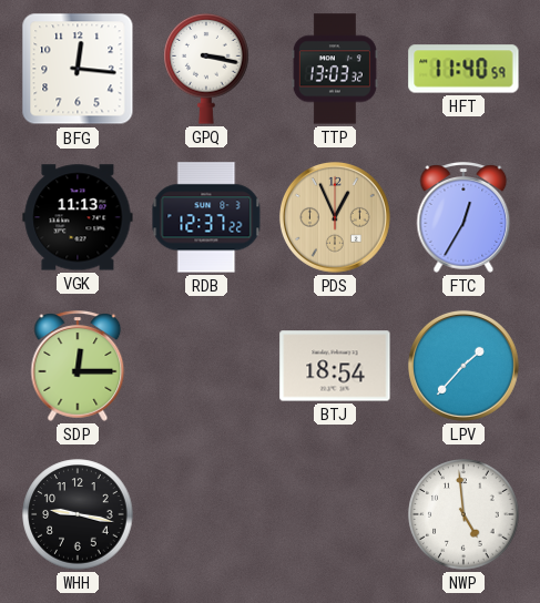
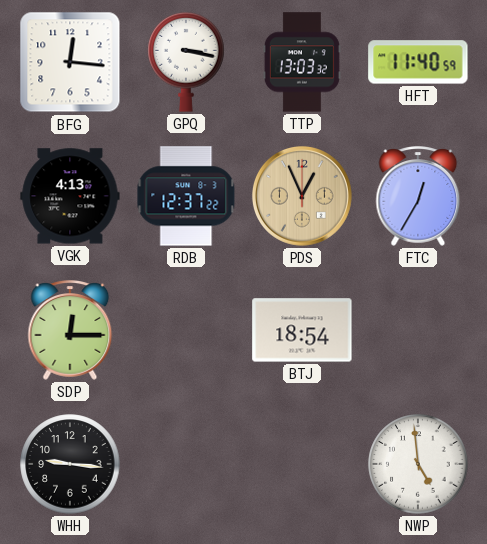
VGK: 11:13 -> 4:13 (70, 196)
LPV: 1:37 -> none (463, 366)
WHH: 9:17 -> 9:16 (70, 464)
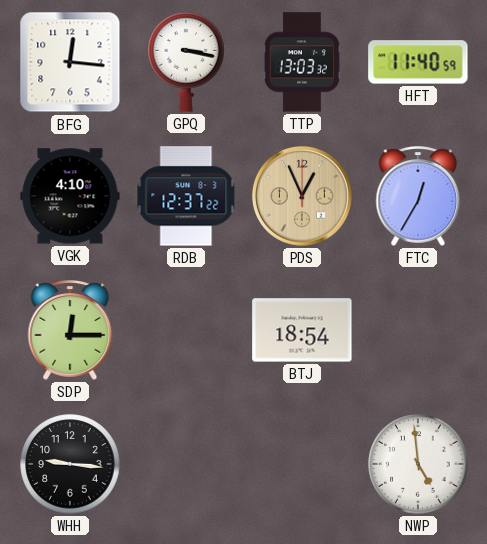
VGK: 4:13 -> 4:10 (70, 196)
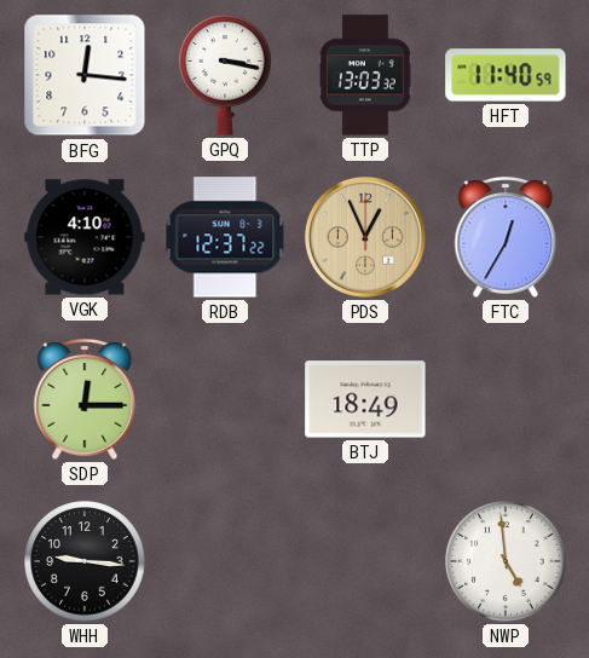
BTJ: 18:54 -> 18:49 (365, 399)
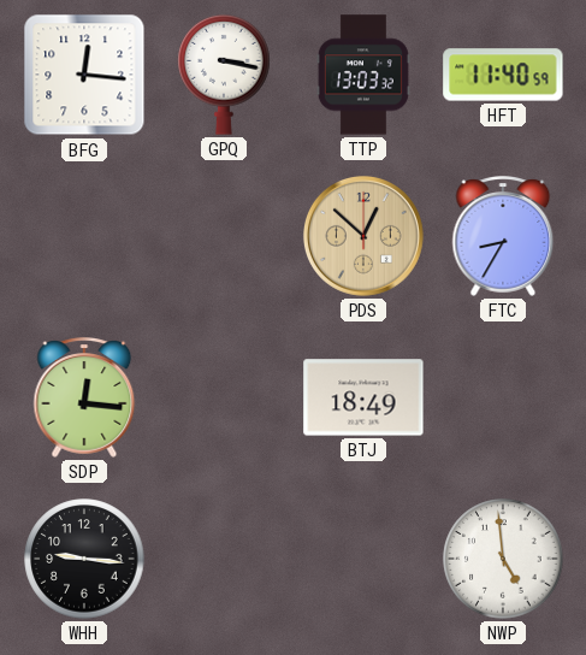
VGK: 4:10 -> none (85, 237)
RDB: 12:37 -> none (225, 237)
PDS: 12:56 -> 12:52 (363, 236)
FTC: 12:35 -> 8:35 (503, 236)
SDP: 12:15 -> 12:16 (84, 397)
